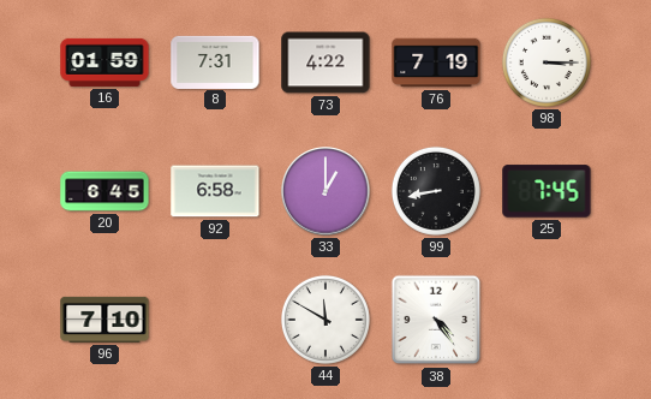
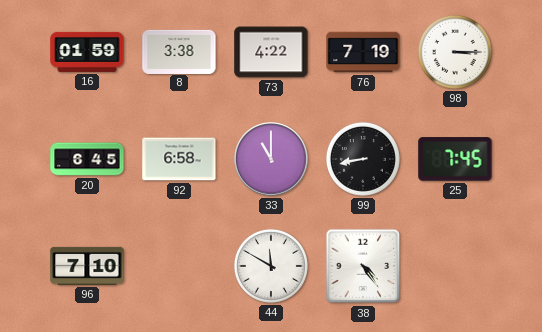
8: 7:31 -> 3:38 (179, 51)
33: 1:00 -> 11:00 (271, 159)
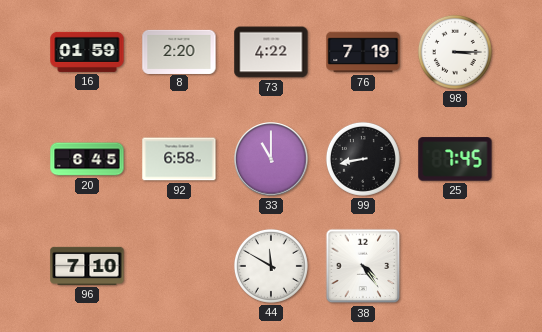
8: 3:38 -> 2:20 (179, 51)
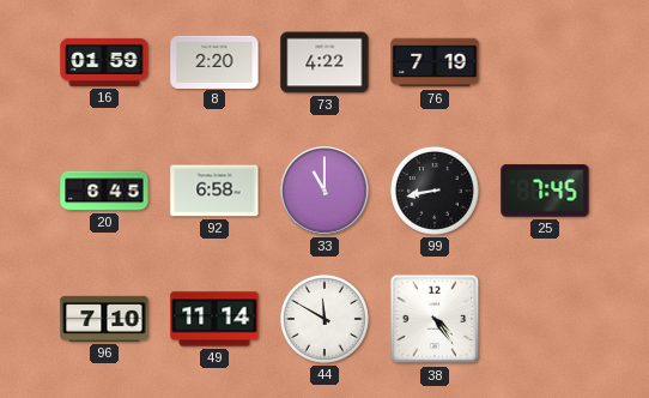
98: 3:15 -> none (455, 52)
49: none -> 11:14 (214, 319)
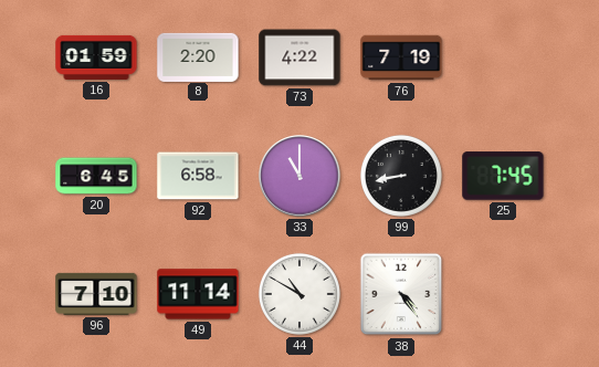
44: 11:50 -> 10:50 (299, 294)
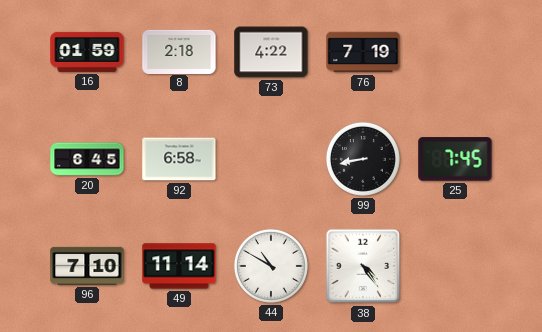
8: 2:20 -> 2:18 (179, 51)
33: 11:00 -> none (299, 176)
